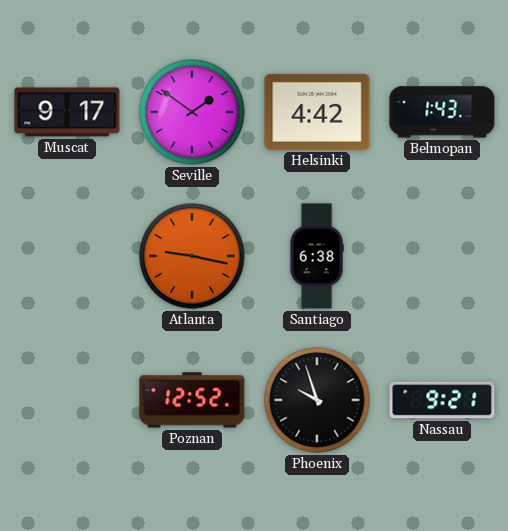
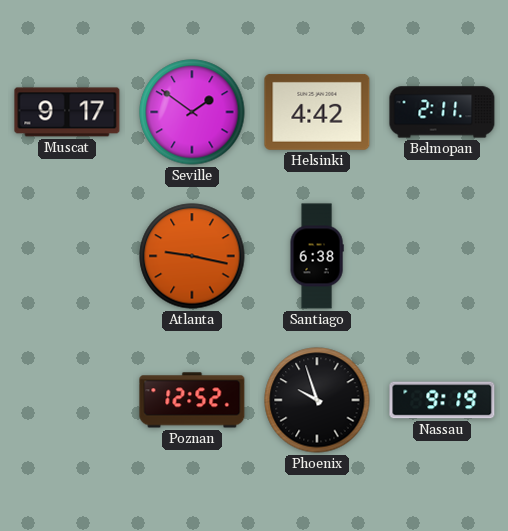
Belmopan: 1:43 -> 2:11 (442, 112)
Nassau: 9:21 -> 9:19 (442, 400)
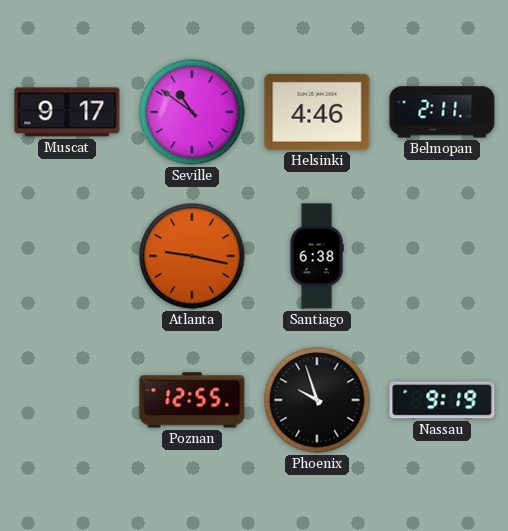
Seville: 1:51 -> 10:51 (192, 112)
Helsinki: 4:42 -> 4:46 (317, 112)
Poznan: 12:52 -> 12:55 (192, 400)
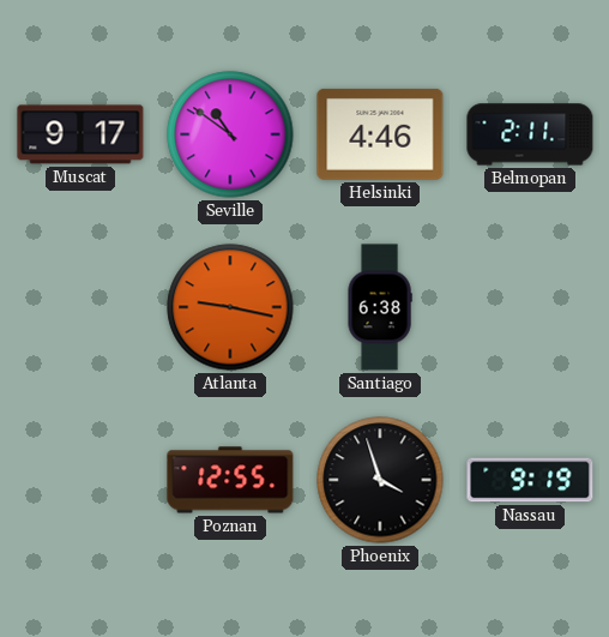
Phoenix: 9:57 -> 3:57 (380, 480)
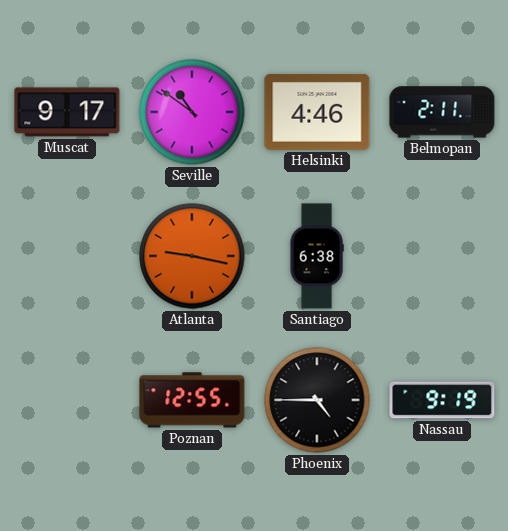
Phoenix: 3:57 -> 4:45 (317, 400)
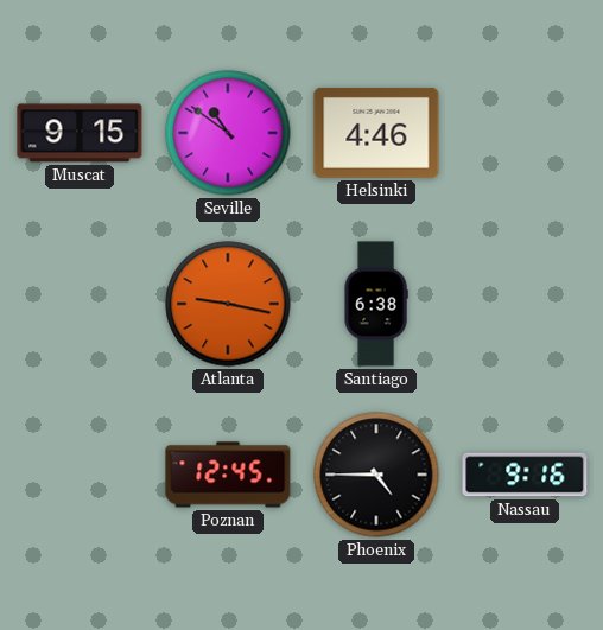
Muscat: 9:17 -> 9:15 (80, 133)
Belmopan: 2:11 -> none (442, 112)
Poznan: 12:55 -> 12:45 (228, 475)
Nassau: 9:19 -> 9:16 (525, 475)
